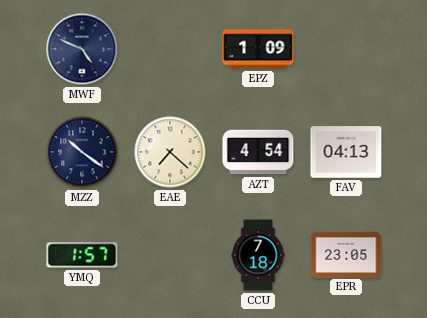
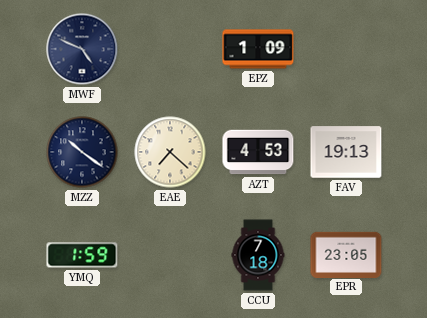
AZT: 4:54 -> 4:53 (258, 152)
FAV: 04:13 -> 19:13 (346, 152)
YMQ: 1:57 -> 1:59 (82, 255)
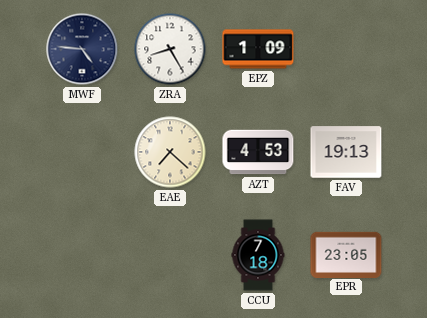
MWF: 4:49 -> 4:46 (82, 49)
ZRA: none -> 8:25 (170, 49)
MZZ: 10:21 -> none (82, 152)
YMQ: 1:59 -> none (82, 255)
